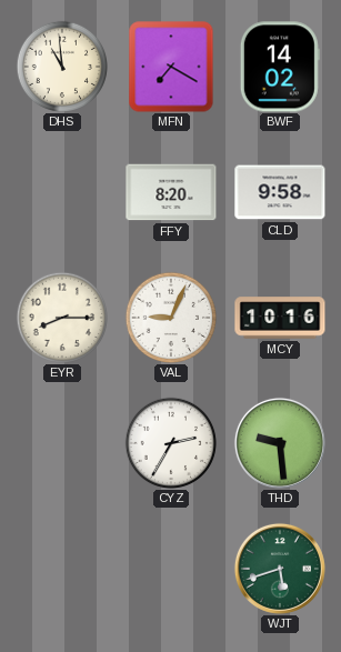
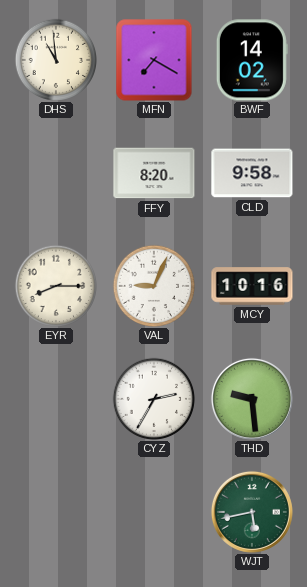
WJT: 5:42 -> 5:43 (252, 512)
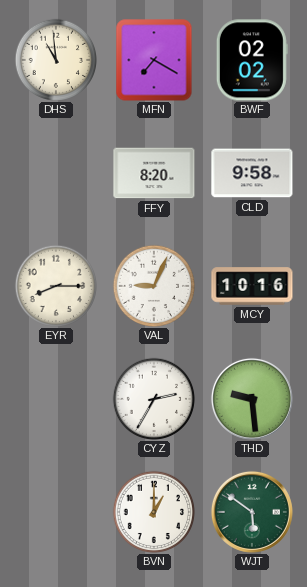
BWF: 14:02 -> 02:02 (252, 60)
BVN: none -> 1:00 (153, 511)
WJT: 5:43 -> 5:51 (252, 512)
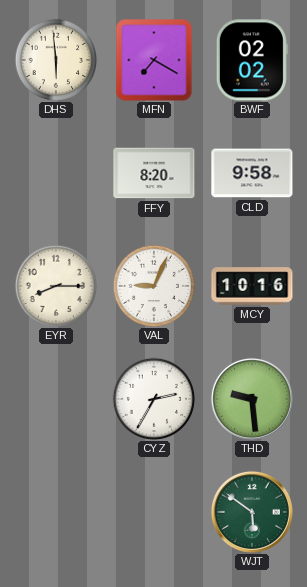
DHS: 10:59 -> 5:59 (55, 59)
BVN: 1:00 -> none (153, 511)
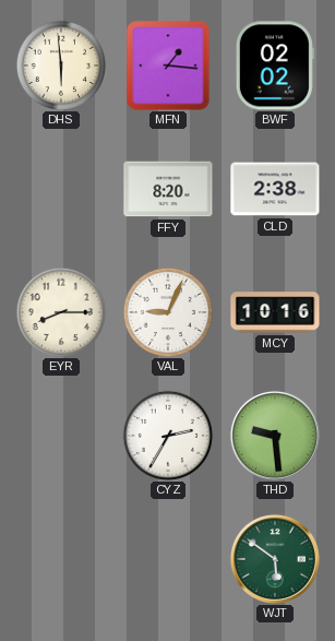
MFN: 7:20 -> 1:16 (168, 66)
CLD: 9:58 -> 2:38 (275, 189)
